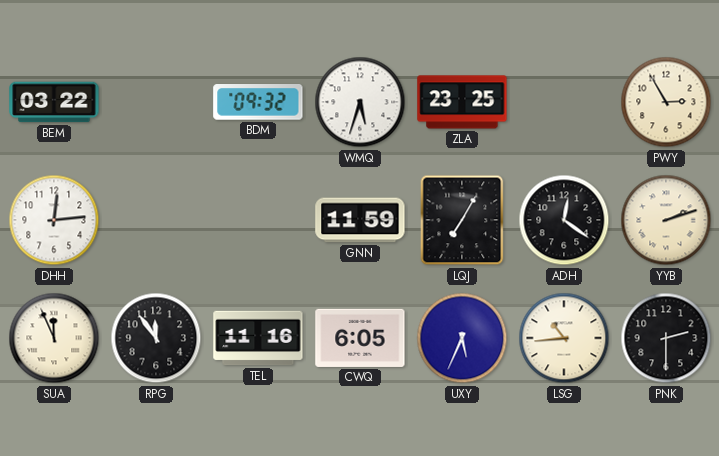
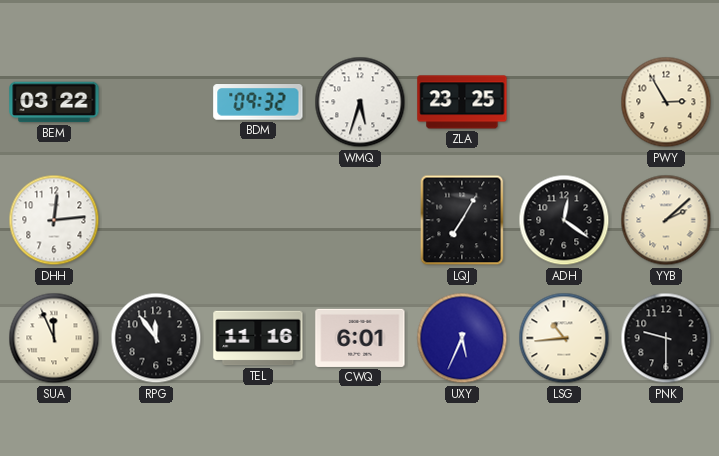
GNN: 11:59 -> none (360, 220)
YYB: 2:12 -> 2:08 (666, 220)
CWQ: 6:05 -> 6:01 (360, 338)
PNK: 2:30 -> 9:30 (666, 338)
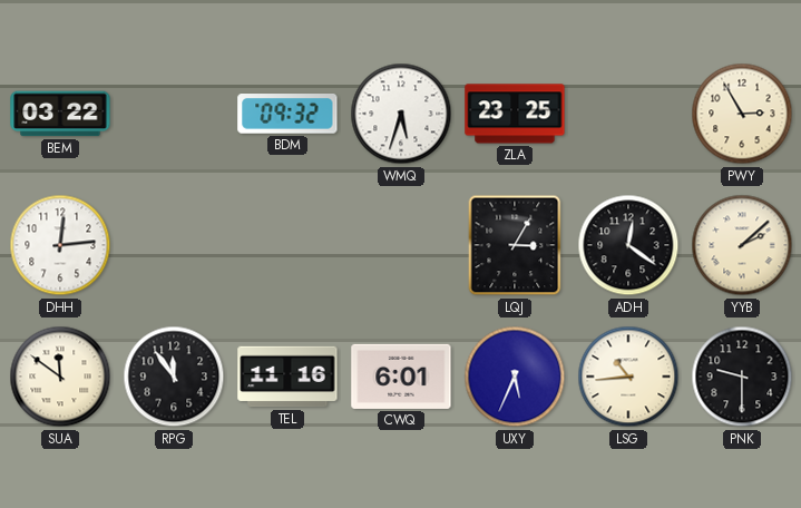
LQJ: 7:05 -> 3:05 (515, 245)
SUA: 11:56 -> 11:51 (60, 377)
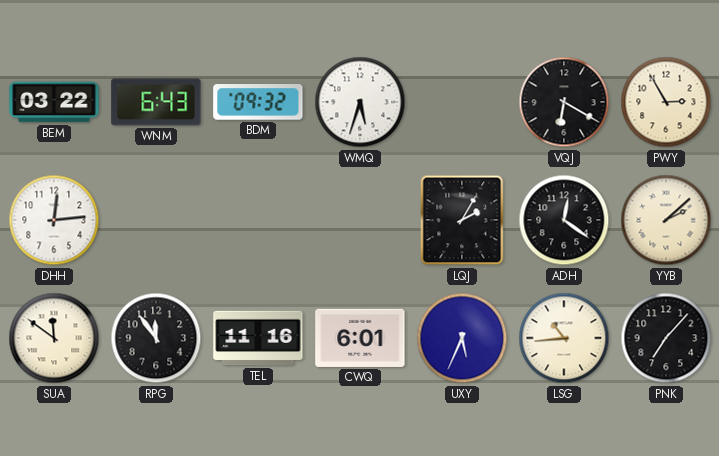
WNM: none -> 6:43 (156, 102)
ZLA: 23:25 -> none (515, 114)
VQJ: none -> 6:20 (564, 102)
LQJ: 3:05 -> 2:05 (462, 220)
PNK: 9:30 -> 7:07 (666, 338)
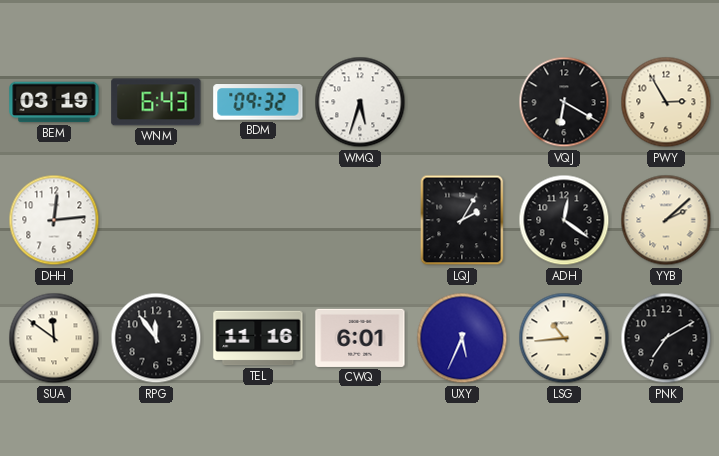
BEM: 03:22 -> 03:19 (54, 102)
PNK: 7:07 -> 7:10 (666, 338)
